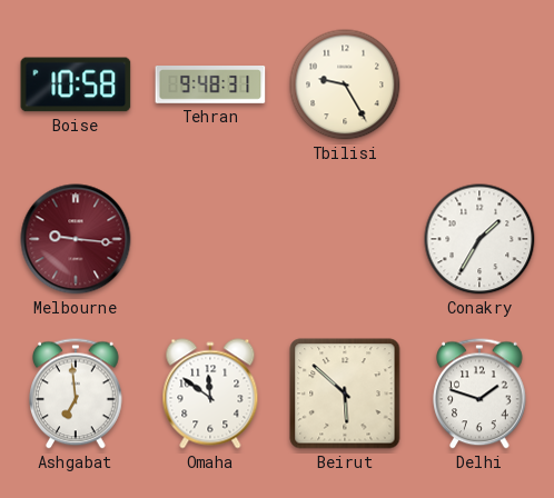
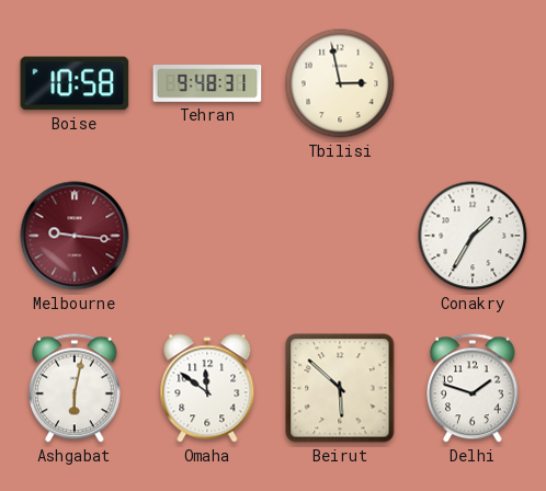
Tbilisi: 9:25 -> 2:58 (340, 83)
Ashgabat: 6:59 -> 6:02 (75, 388)
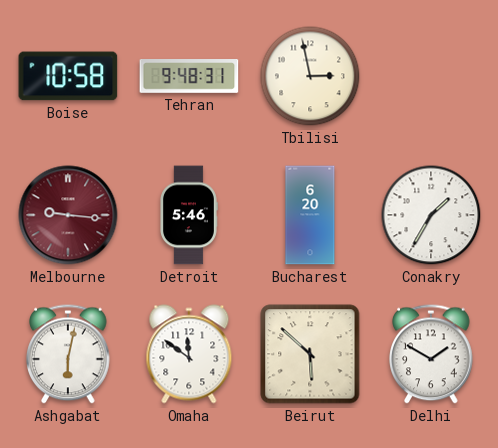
Detroit: none -> 5:46 (189, 215)
Bucharest: none -> 6:20 (310, 215)
Delhi: 1:48 -> 1:50 (431, 354)
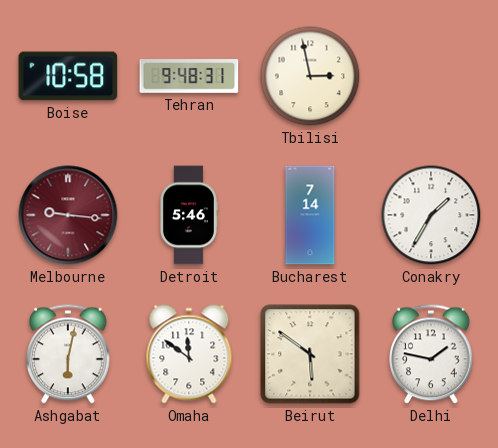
Bucharest: 6:20 -> 7:14 (310, 215)
Beirut: 5:52 -> 5:51 (310, 354)
Delhi: 1:50 -> 1:47 (431, 354)
